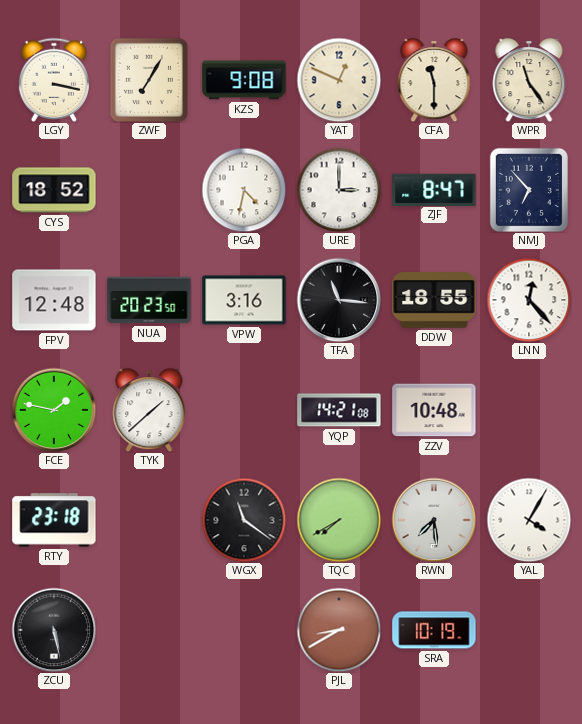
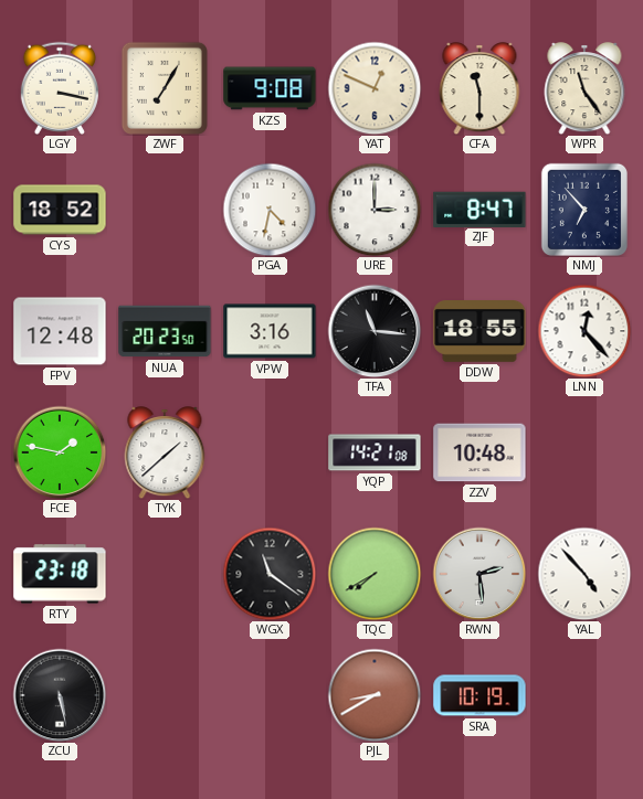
RWN: 7:29 -> 2:29 (479, 574)
YAL: 4:05 -> 4:53 (584, 574)
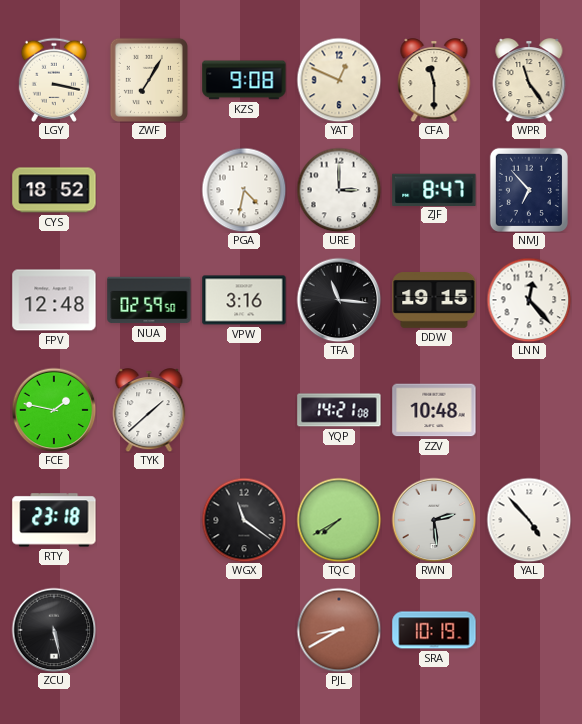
NUA: 20:23 -> 02:59 (149, 300)
DDW: 18:55 -> 19:15 (434, 301)
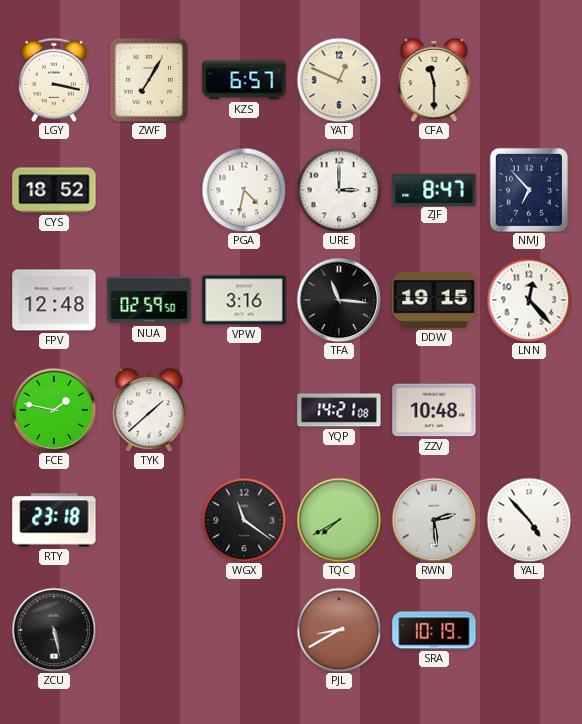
KZS: 9:08 -> 6:57 (244, 80)
WPR: 11:24 -> none (529, 80)
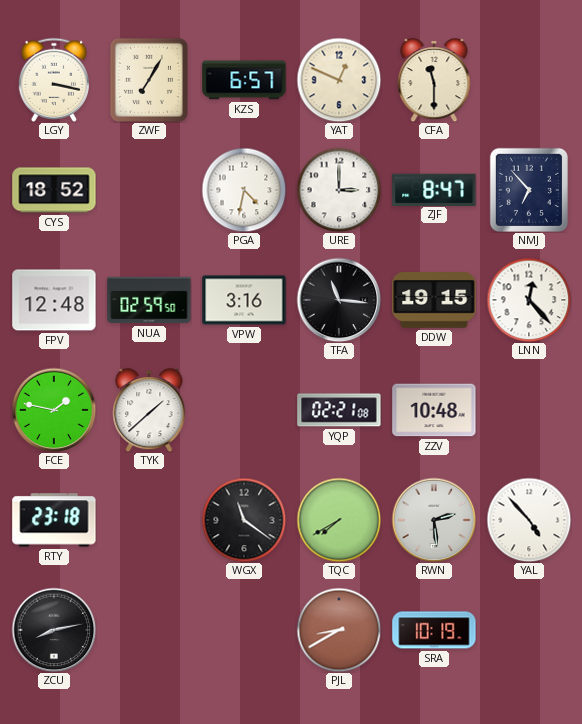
YQP: 14:21 -> 02:21 (339, 410)
ZCU: 5:28 -> 8:13 (54, 630)
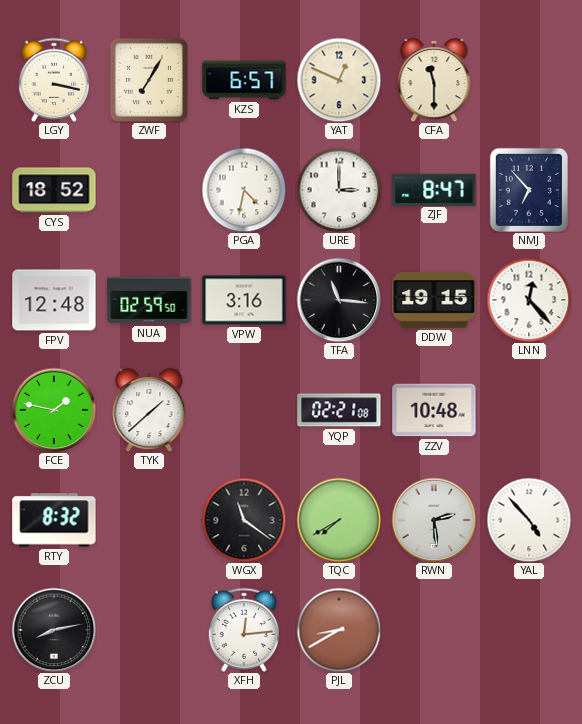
RTY: 23:18 -> 8:32 (54, 520)
XFH: none -> 12:14 (244, 630)
SRA: 10:19 -> none (434, 630)
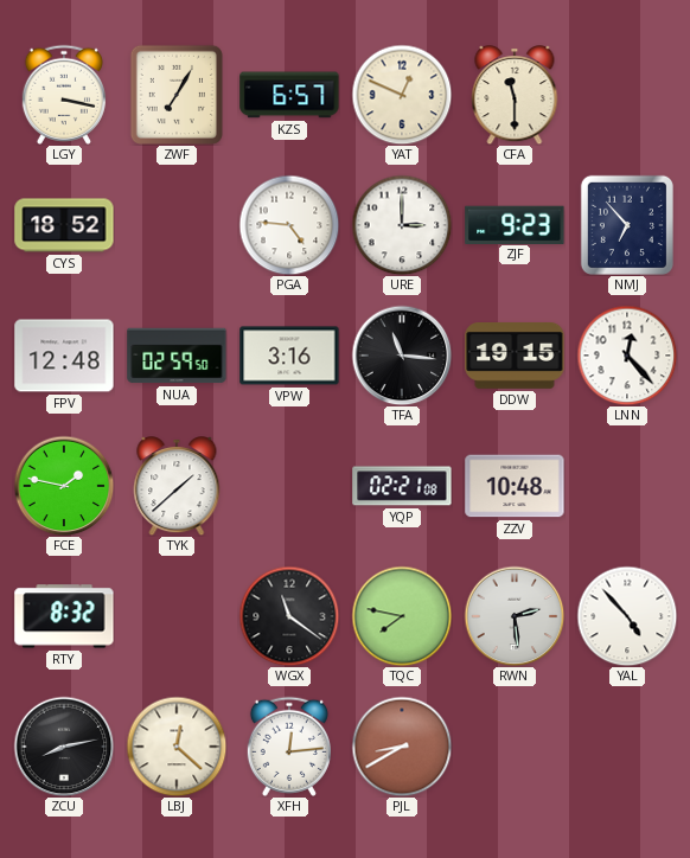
PGA: 4:32 -> 4:46 (289, 225)
ZJF: 8:47 -> 9:23 (515, 224)
TQC: 7:40 -> 7:47 (402, 616)
LBJ: none -> 12:22 (177, 747)
